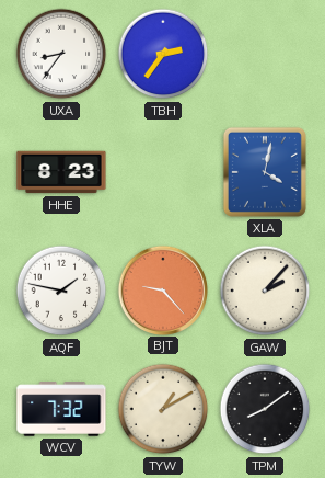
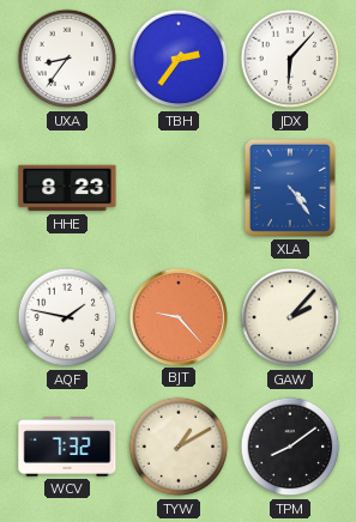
JDX: none -> 6:07 (290, 59)
XLA: 4:02 -> 4:24 (290, 188)
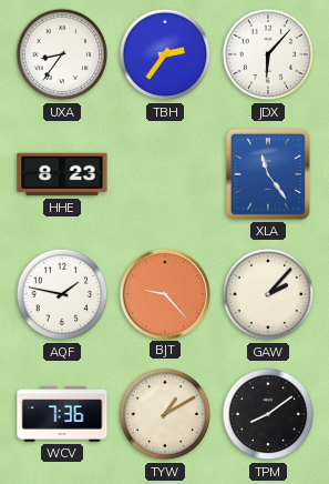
XLA: 4:24 -> 11:24 (268, 174)
WCV: 7:32 -> 7:36 (62, 414)
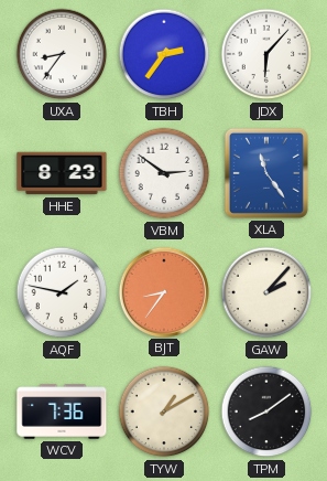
VBM: none -> 2:51 (164, 173)
BJT: 9:23 -> 8:36 (163, 291)
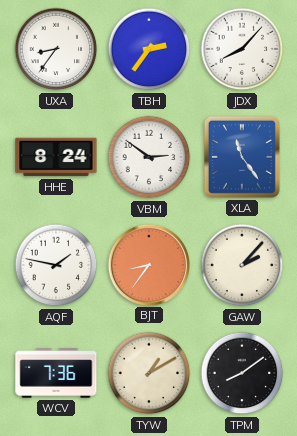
JDX: 6:07 -> 8:07 (242, 49)
HHE: 8:23 -> 8:24 (56, 157)
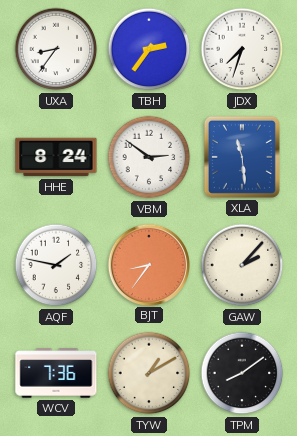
JDX: 8:07 -> 7:33 (242, 49)
XLA: 11:24 -> 11:29 (242, 157)
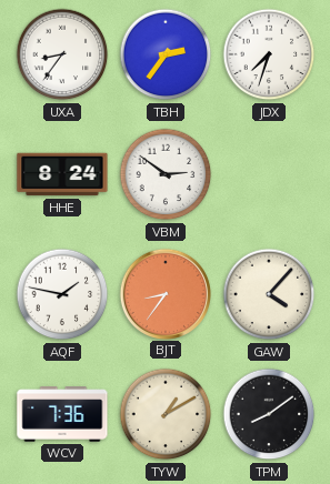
XLA: 11:29 -> none (242, 157)
GAW: 2:07 -> 4:07 (269, 294)
